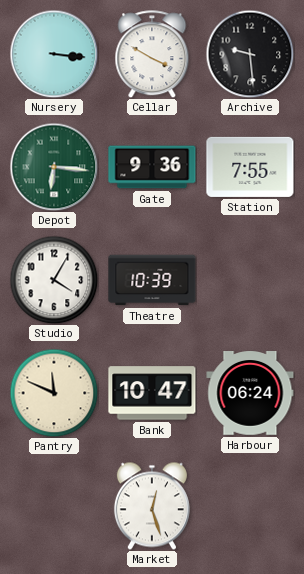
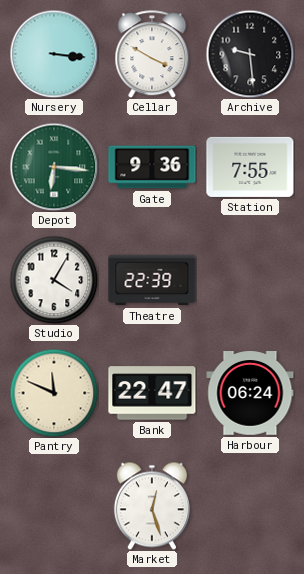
Theatre: 10:39 -> 22:39 (152, 280)
Bank: 10:47 -> 22:47 (152, 393)
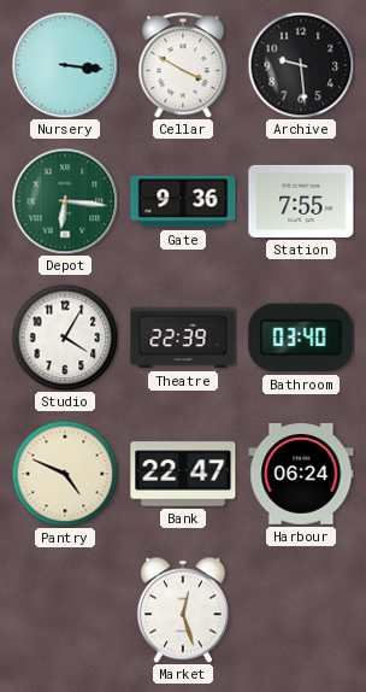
Bathroom: none -> 03:40 (301, 338)
Pantry: 11:49 -> 4:49 (65, 474)
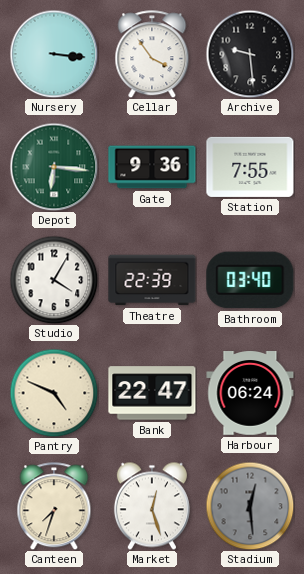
Cellar: 3:50 -> 3:54 (152, 54)
Canteen: none -> 7:33 (54, 506)
Stadium: none -> 12:29 (250, 506)
